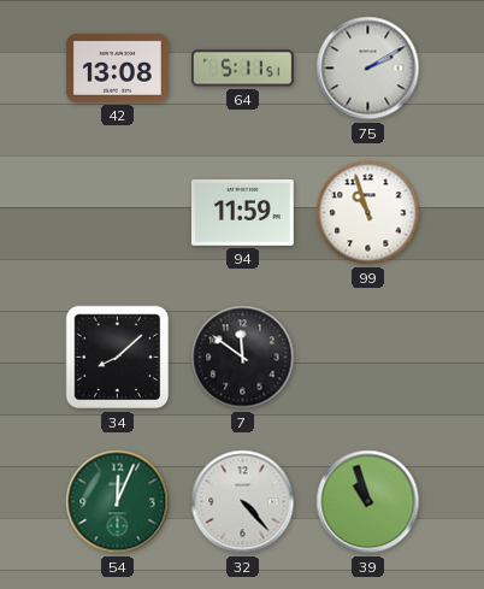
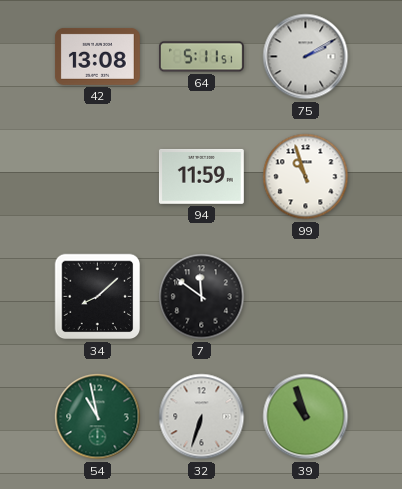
54: 12:04 -> 10:58 (98, 417)
32: 4:23 -> 6:33 (202, 417)
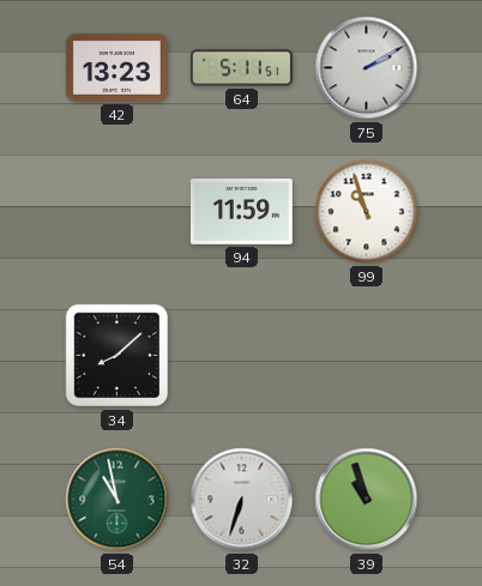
42: 13:08 -> 13:23 (116, 67)
7: 11:51 -> none (202, 297)
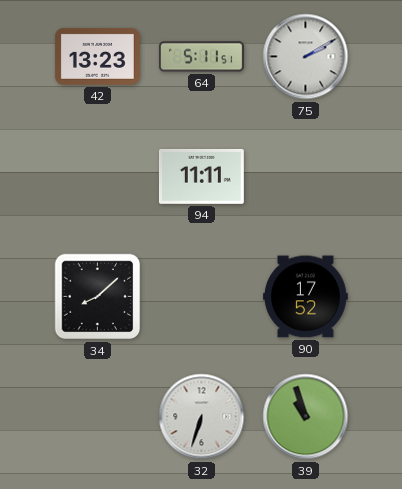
94: 11:59 -> 11:11 (201, 176)
99: 10:57 -> none (367, 212)
90: none -> 17:52 (305, 297)
54: 10:58 -> none (118, 500)
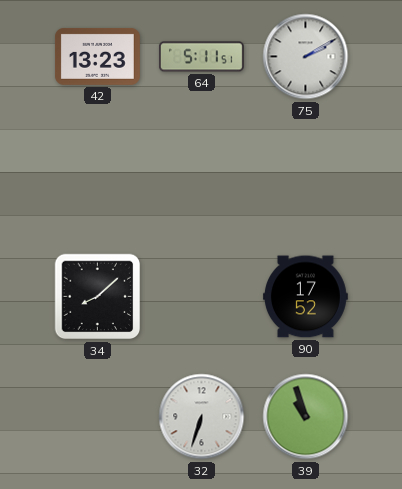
94: 11:11 -> none (201, 176)
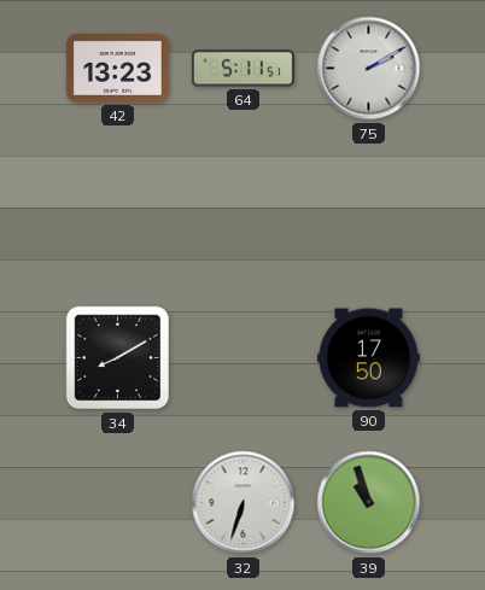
34: 8:08 -> 8:10 (118, 358)
90: 17:52 -> 17:50 (368, 358)
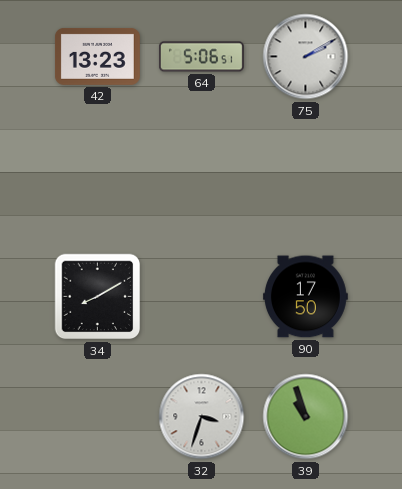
64: 5:11 -> 5:06 (201, 57)
32: 6:33 -> 3:33 (202, 417)
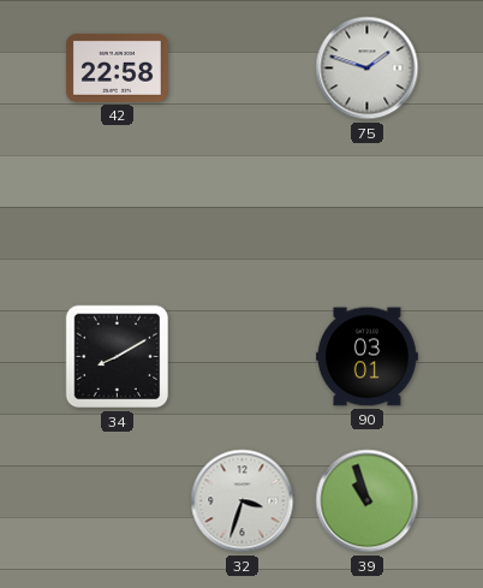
42: 13:23 -> 22:58 (117, 67)
64: 5:06 -> none (201, 57)
75: 2:10 -> 1:48 (368, 69)
90: 17:50 -> 03:01 (366, 357)
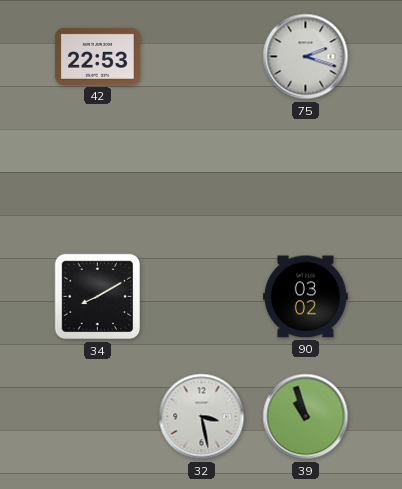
42: 22:58 -> 22:53 (97, 56)
75: 1:48 -> 2:18 (306, 57)
90: 03:01 -> 03:02 (305, 297)
32: 3:33 -> 3:28 (202, 417)
